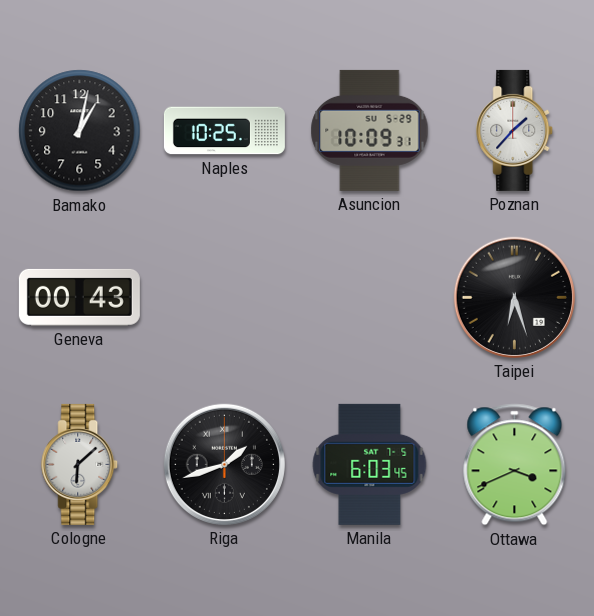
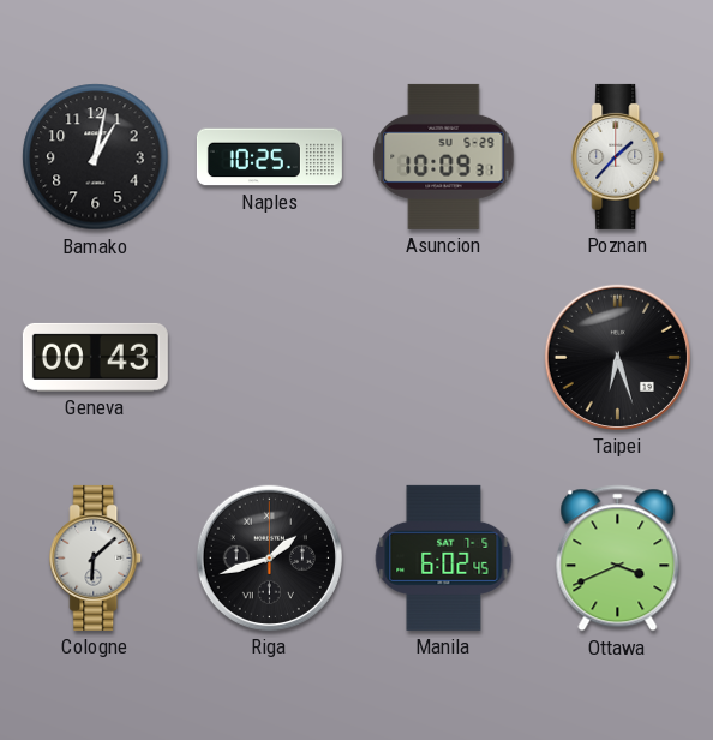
Manila: 6:03 -> 6:02 (444, 557)
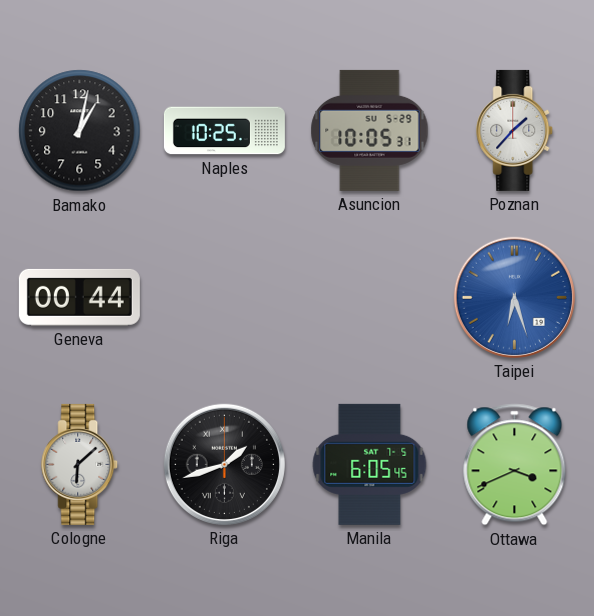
Asuncion: 10:09 -> 10:05 (370, 130)
Geneva: 00:43 -> 00:44 (79, 297)
Taipei dial: black -> blue (514, 297)
Manila: 6:02 -> 6:05 (370, 464)
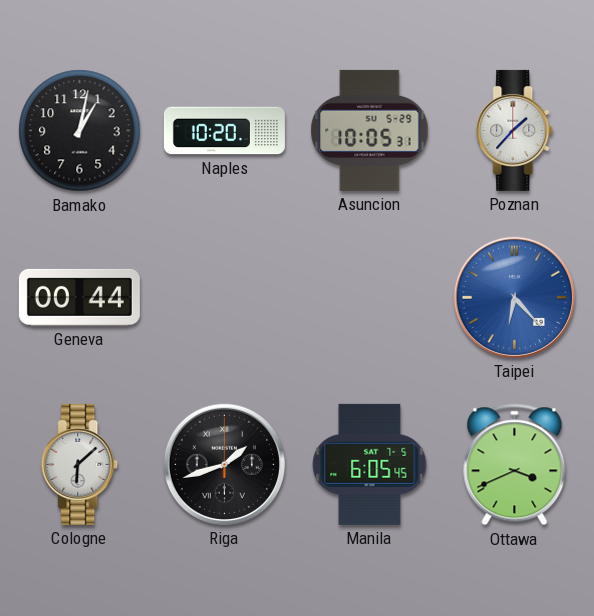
Naples: 10:25 -> 10:20 (224, 131)
Taipei: 6:27 -> 6:23 (514, 297)
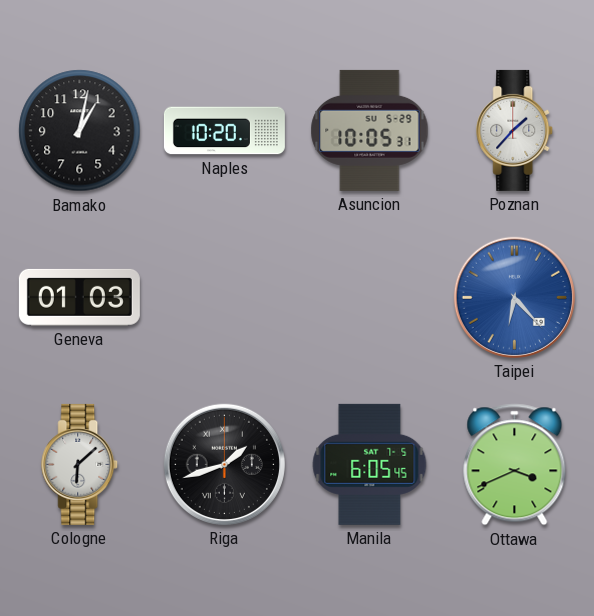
Geneva: 00:44 -> 01:03 (79, 297)
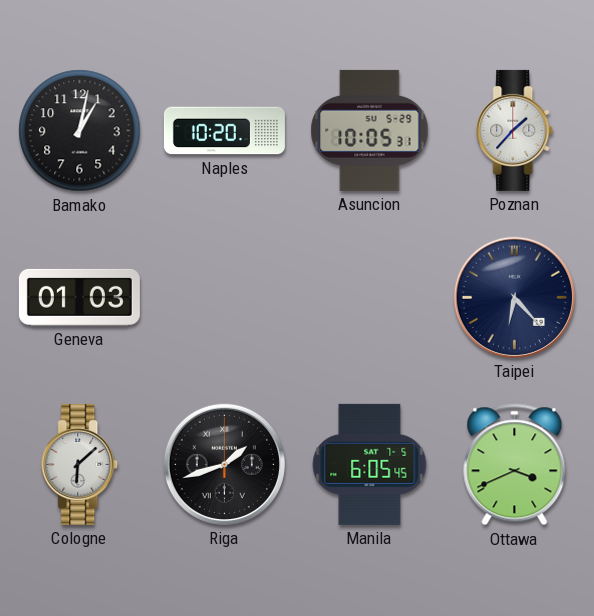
Taipei dial: blue -> navy (514, 297)
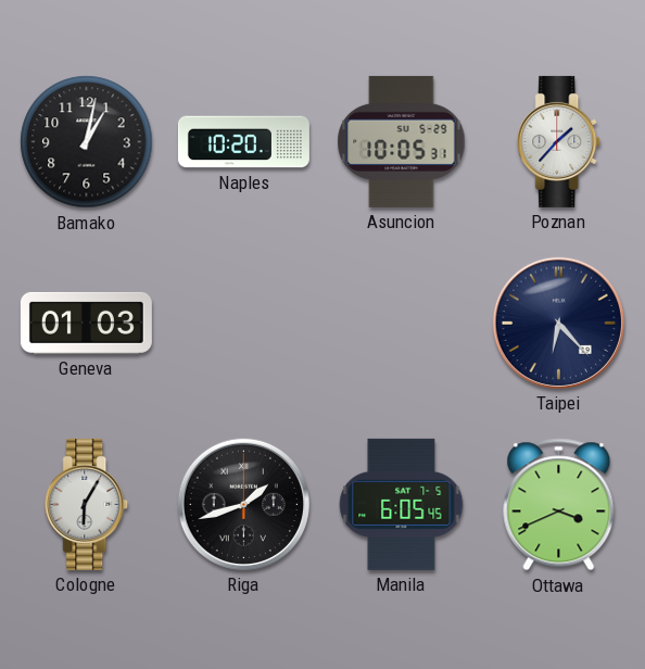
Cologne: 6:08 -> 6:05 (87, 504)
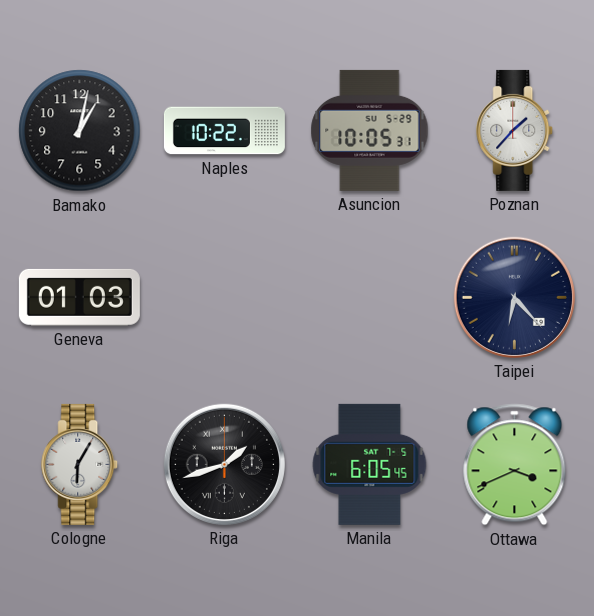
Naples: 10:20 -> 10:22 (224, 131)
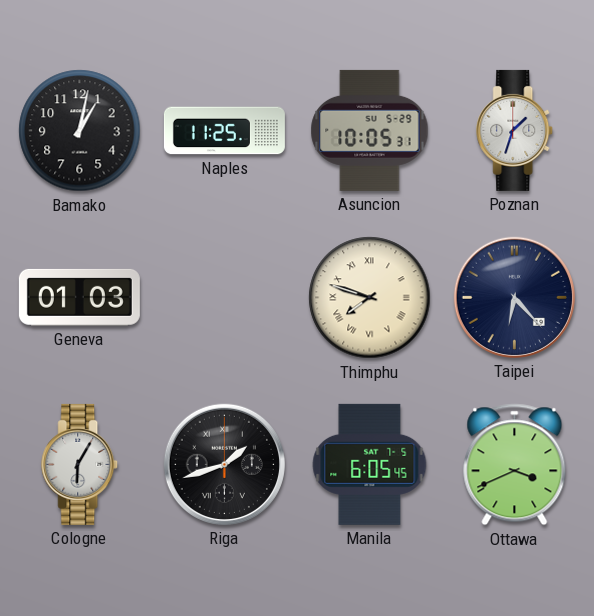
Naples: 10:22 -> 11:25 (224, 131)
Poznan: 1:37 -> 1:33 (515, 130)
Thimphu: none -> 7:48 (370, 298)
